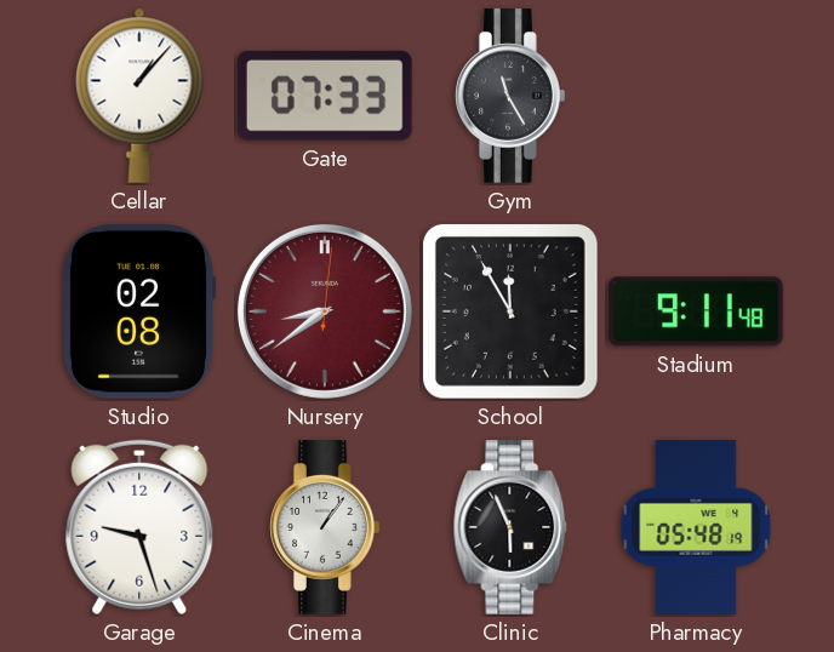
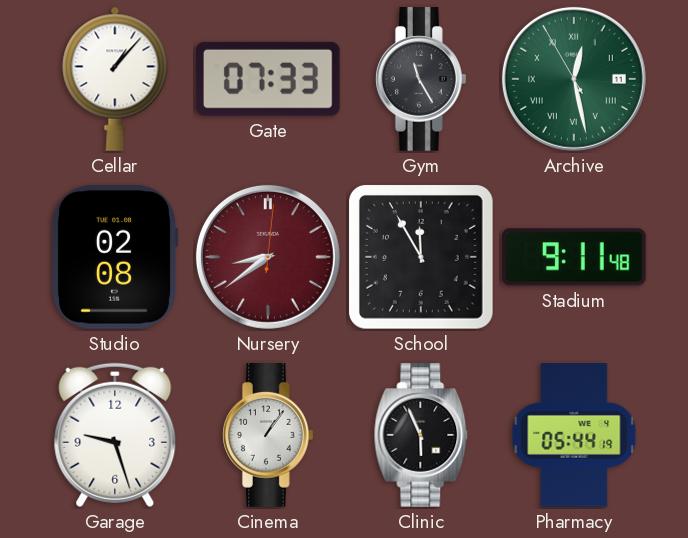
Archive: none -> 12:27 (574, 79)
Pharmacy: 05:48 -> 05:44 (574, 435)
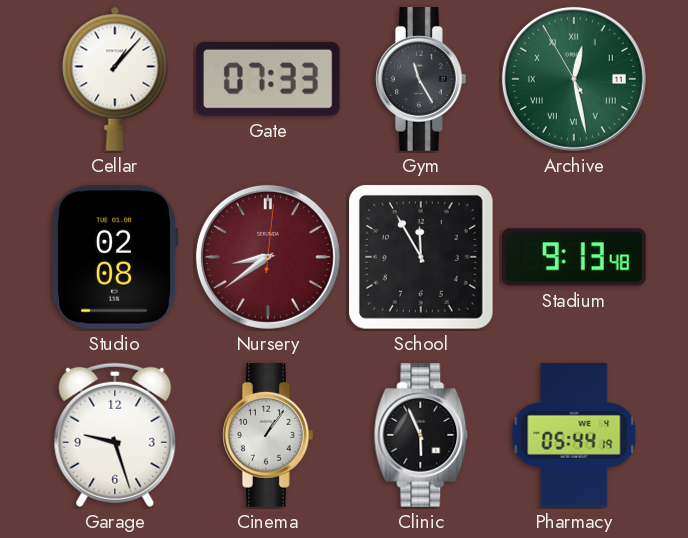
Stadium: 9:11 -> 9:13 (575, 257)
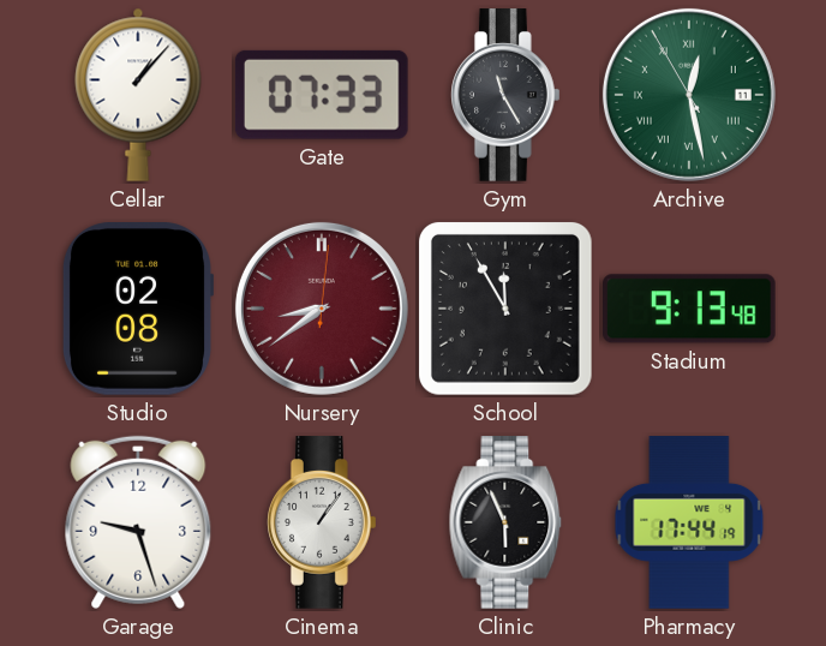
Pharmacy: 05:44 -> 17:44 (689, 522)
